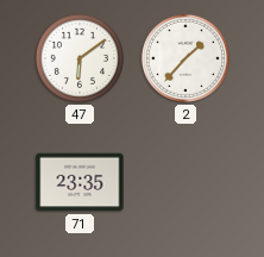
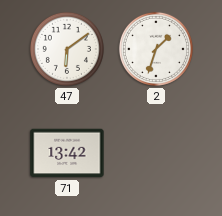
2: 1:37 -> 1:33 (156, 49)
71: 23:35 -> 13:42 (67, 153)
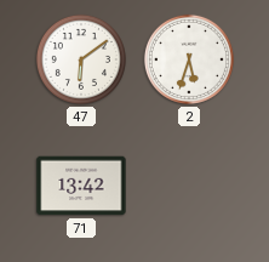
2: 1:33 -> 5:33 (189, 59)
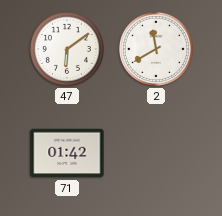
2: 5:33 -> 11:40 (156, 49)
71: 13:42 -> 01:42 (67, 153)
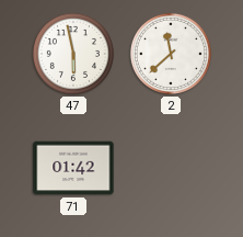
47: 6:09 -> 5:58 (73, 54)
2: 11:40 -> 11:38 (171, 54)
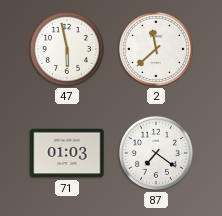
71: 01:42 -> 01:03 (67, 153)
87: none -> 7:21 (156, 153)
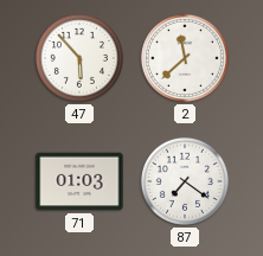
47: 5:58 -> 5:53 (79, 58)
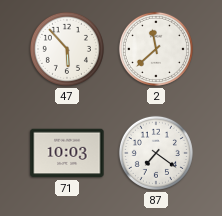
71: 01:03 -> 10:03 (67, 153)
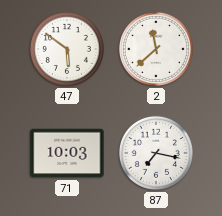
47: 5:53 -> 5:51 (67, 49)
87: 7:21 -> 7:17 (156, 153)
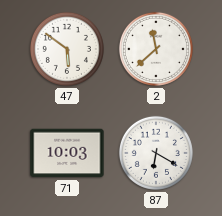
87: 7:17 -> 6:20 (156, 153)
